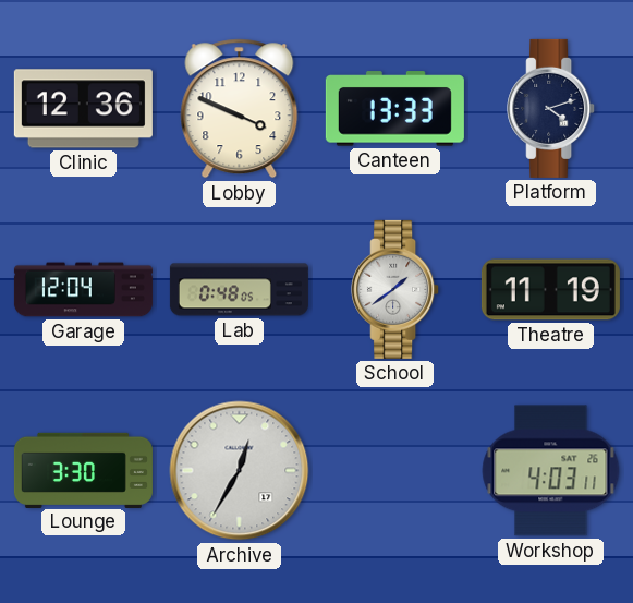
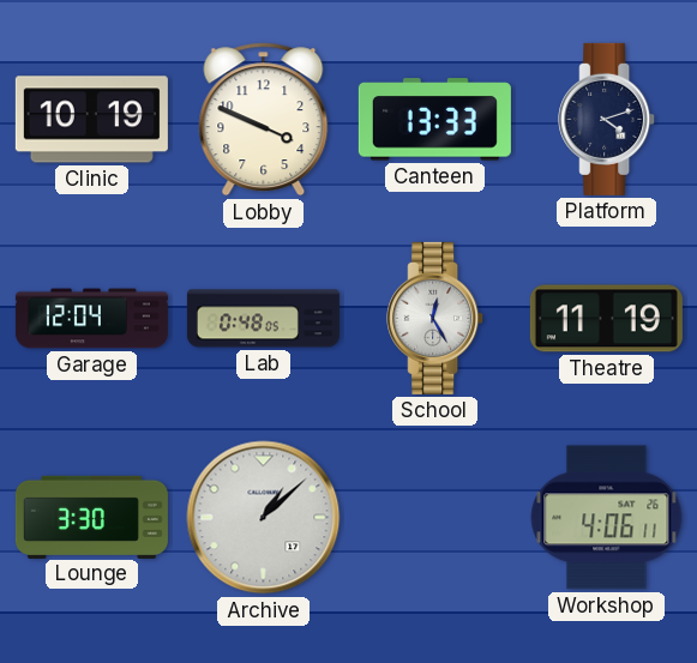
Clinic: 12:36 -> 10:19 (91, 120)
School: 1:39 -> 12:25 (435, 318)
Archive: 12:35 -> 1:08 (264, 518)
Workshop: 4:03 -> 4:06 (607, 518)
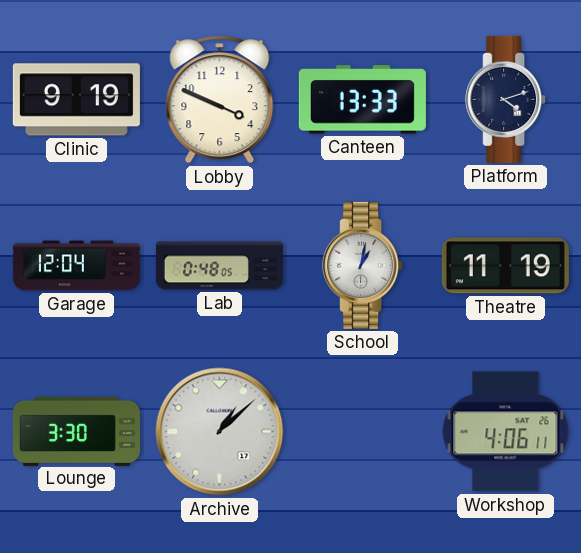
Clinic: 10:19 -> 9:19 (76, 100)
School: 12:25 -> 1:02 (363, 265)
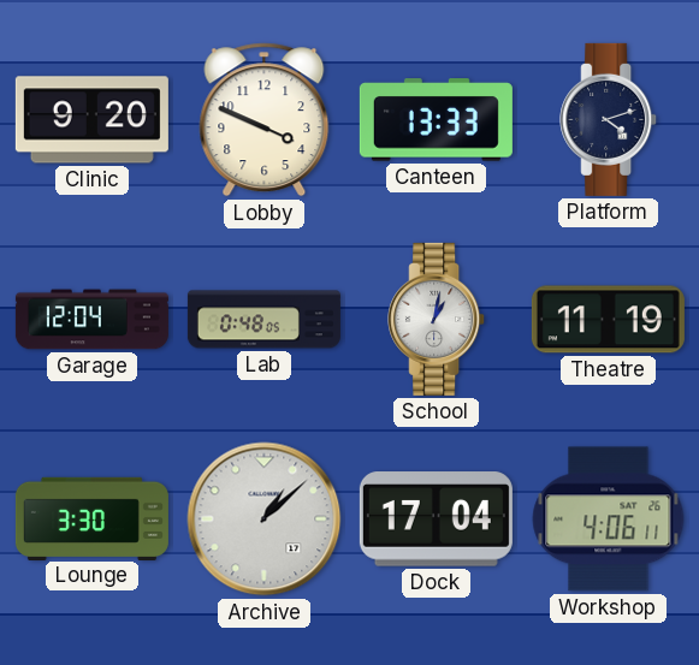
Clinic: 9:19 -> 9:20 (91, 120)
Dock: none -> 17:04 (436, 519)
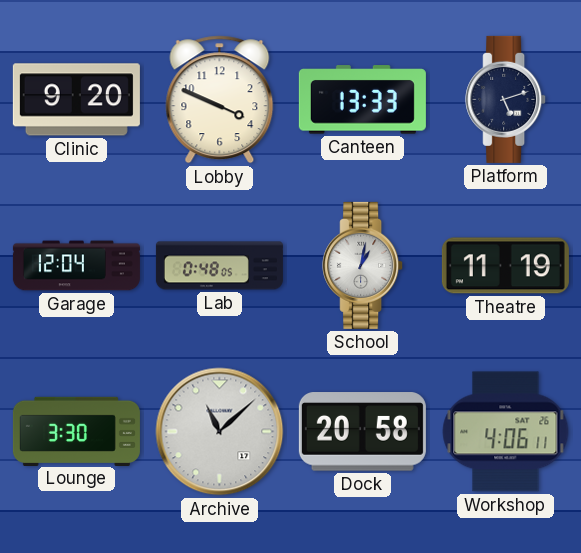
Platform: 4:12 -> 5:12 (506, 99)
Archive: 1:08 -> 11:08 (220, 432)
Dock: 17:04 -> 20:58 (362, 432)
